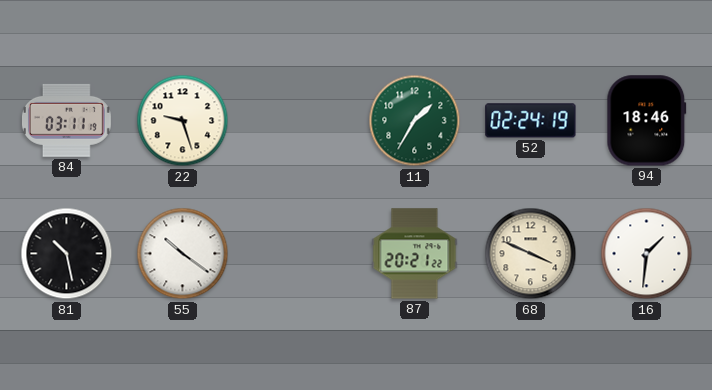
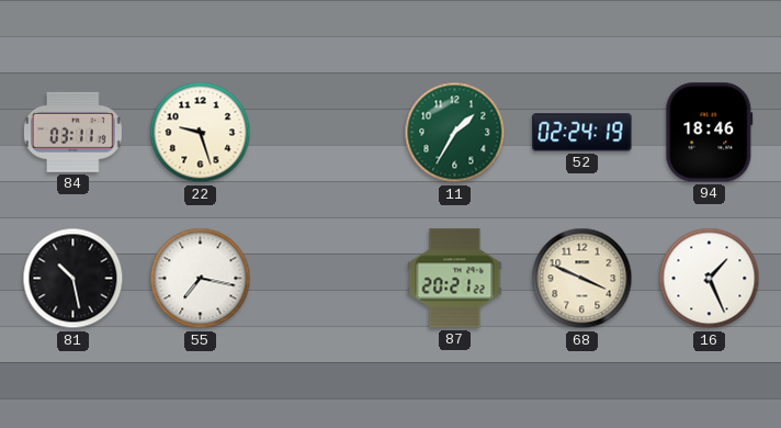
55: 10:21 -> 7:17 (201, 279)
16: 1:31 -> 1:26 (710, 279)
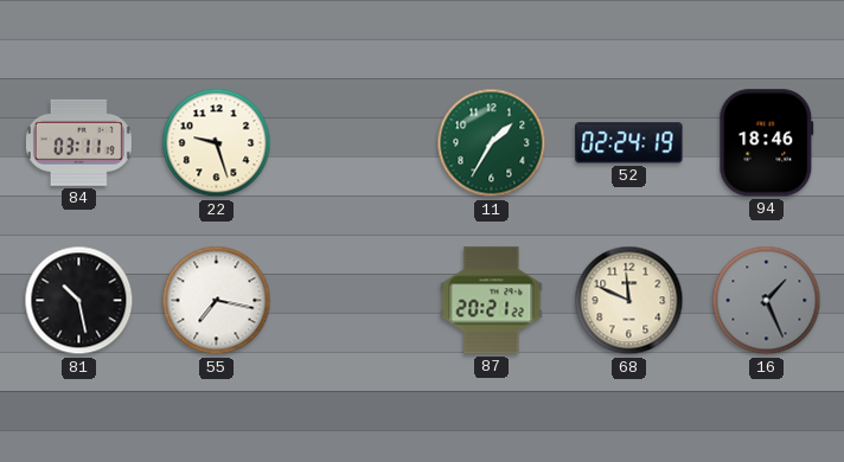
68: 3:49 -> 11:49 (629, 301)
16 dial: white -> grey (767, 301)
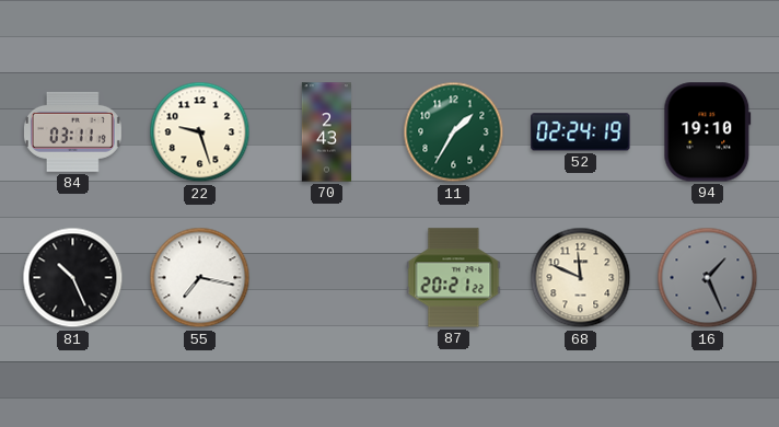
70: none -> 2:43 (326, 132)
94: 18:46 -> 19:10 (708, 132)
81: 10:28 -> 10:26 (73, 278)
